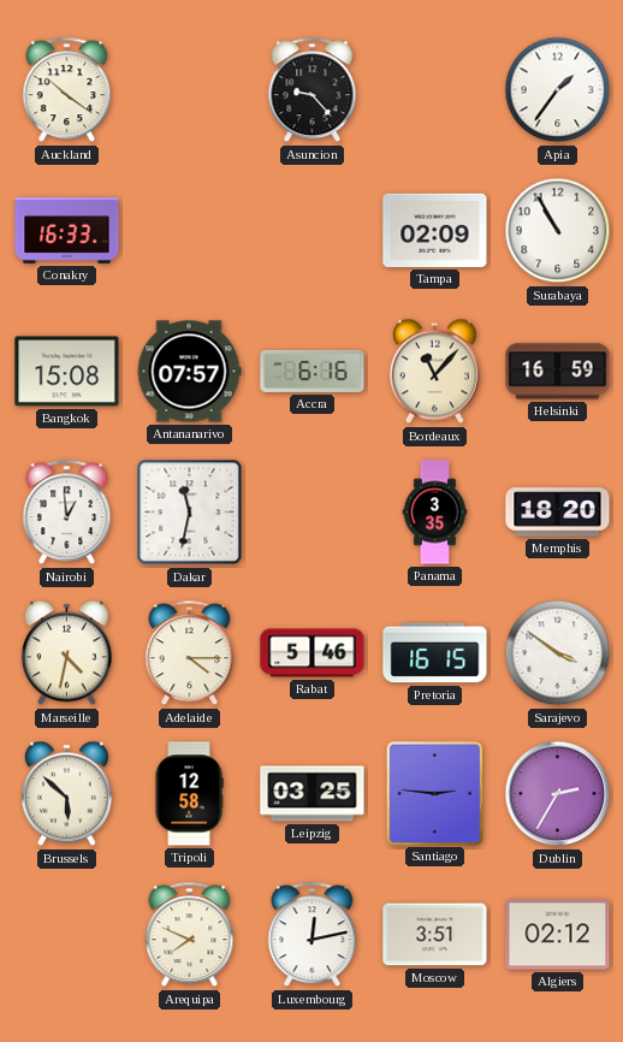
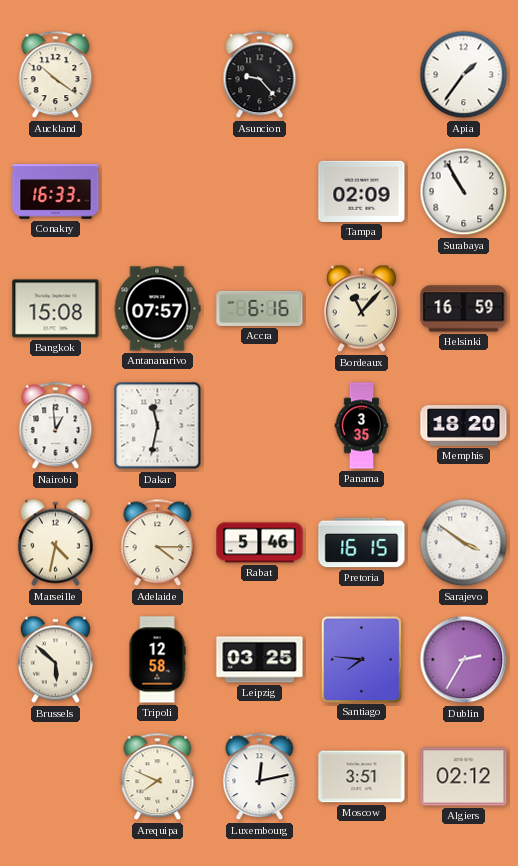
Santiago: 2:46 -> 7:46 (361, 659)
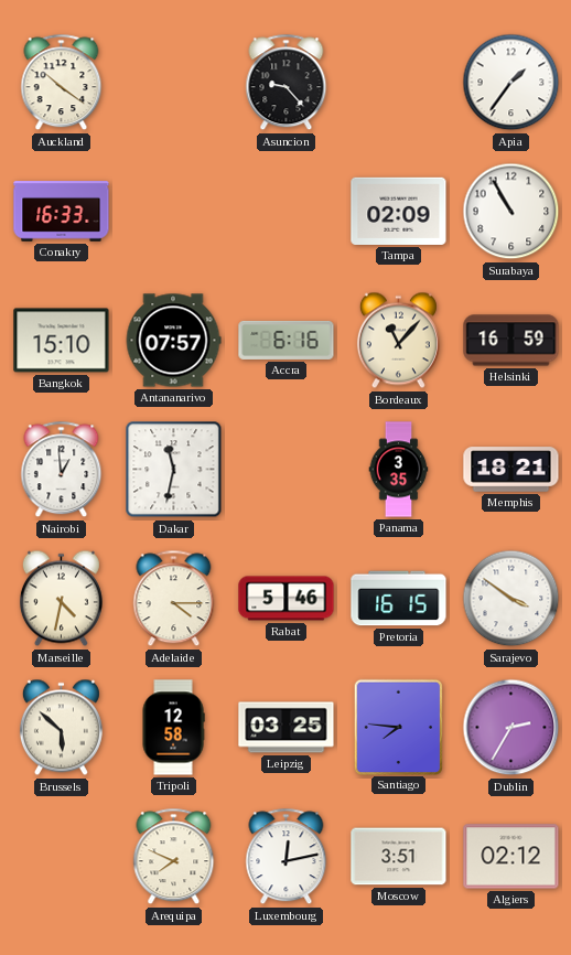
Bangkok: 15:08 -> 15:10 (62, 341)
Memphis: 18:20 -> 18:21 (511, 470)
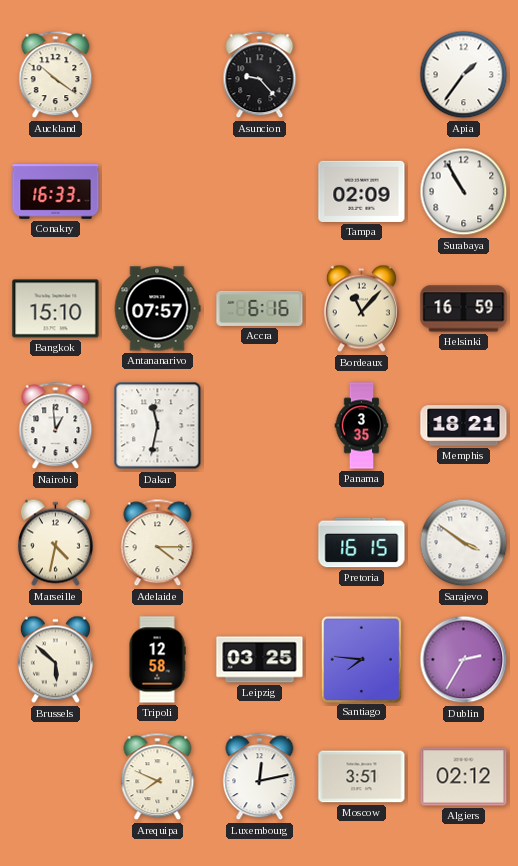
Rabat: 5:46 -> none (287, 599)
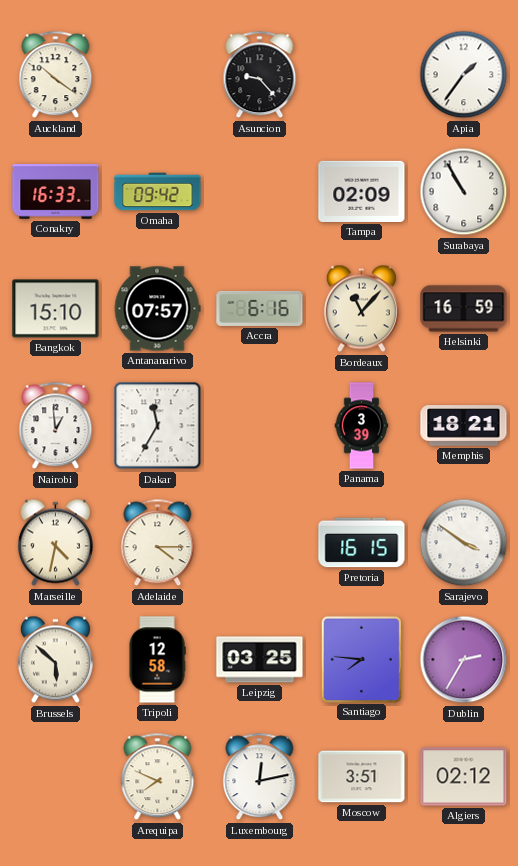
Omaha: none -> 09:42 (158, 192)
Dakar: 11:32 -> 11:35 (158, 426)
Panama: 3:35 -> 3:39 (362, 426)
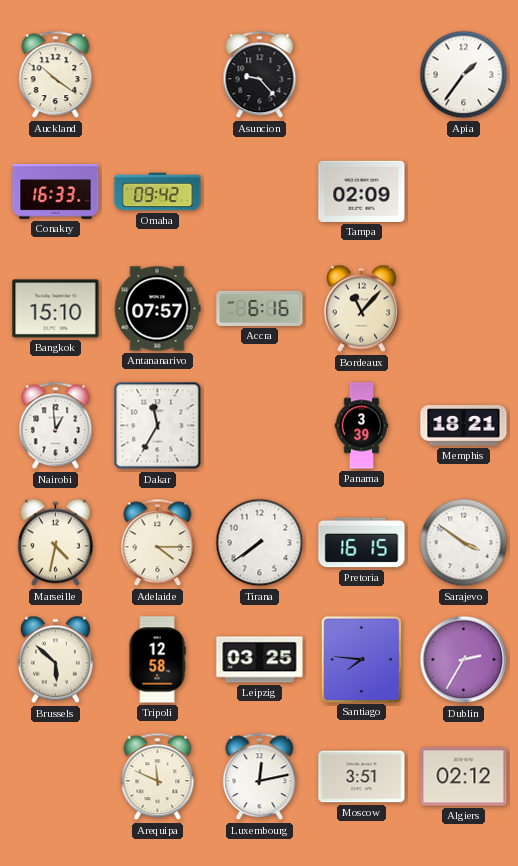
Surabaya: 10:55 -> none (464, 192)
Helsinki: 16:59 -> none (464, 309)
Tirana: none -> 7:39 (260, 543)
Arequipa: 7:49 -> 11:49 (158, 777)
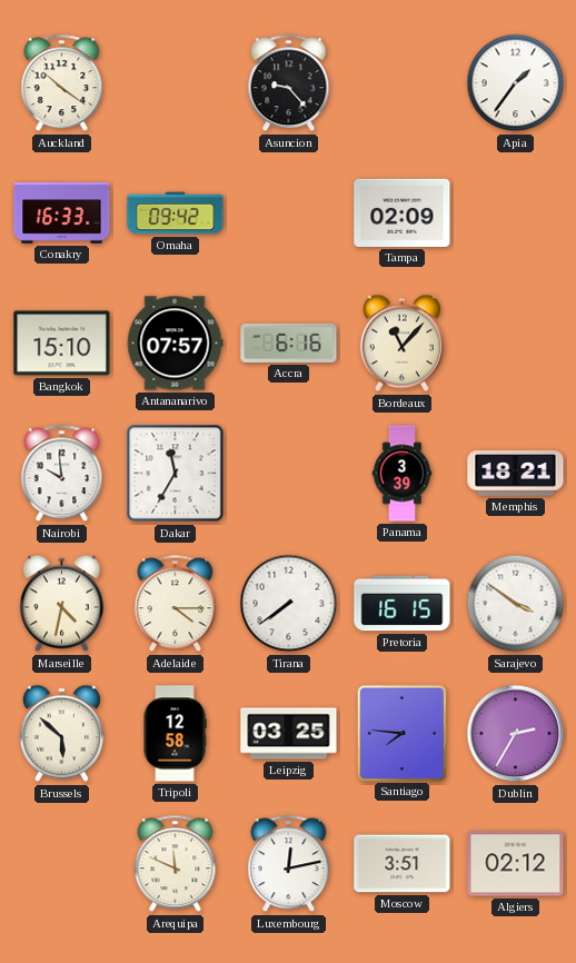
Nairobi: 12:59 -> 9:59 (62, 474)
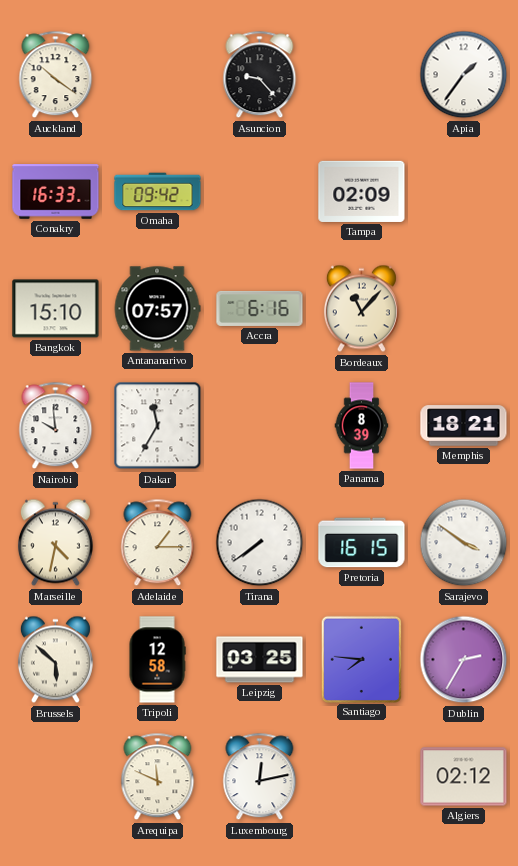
Panama: 3:39 -> 8:39 (362, 426)
Adelaide: 4:15 -> 1:15 (158, 543)
Moscow: 3:51 -> none (403, 864)
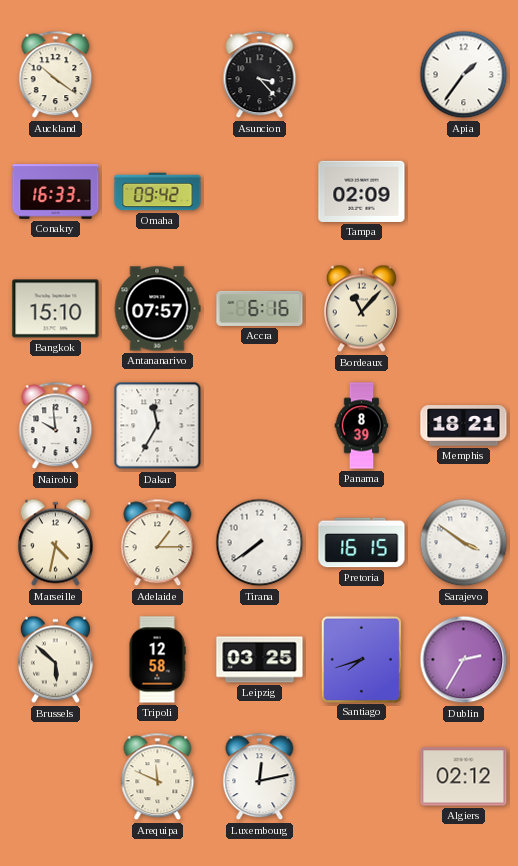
Asuncion: 9:23 -> 3:23 (260, 75)
Santiago: 7:46 -> 7:42 (361, 659)
